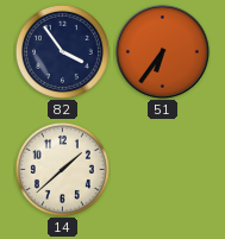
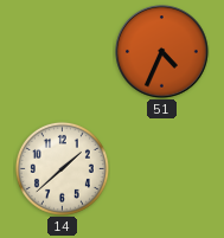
82: 3:54 -> none (62, 51)
51: 6:36 -> 4:34 (162, 52)
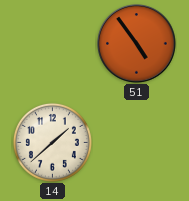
51: 4:34 -> 4:54 (137, 44)
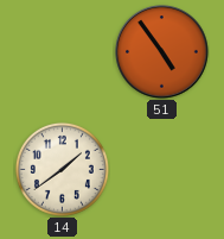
14: 1:38 -> 1:39 (62, 169)
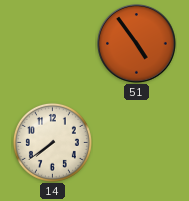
14: 1:39 -> 7:39 (52, 142)
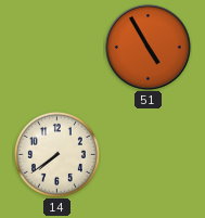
51: 4:54 -> 4:55 (149, 48)
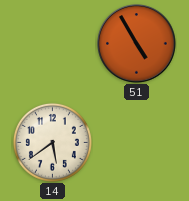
14: 7:39 -> 5:39 (52, 142)
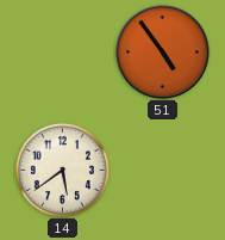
51: 4:55 -> 4:54 (163, 53)
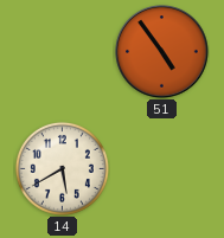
14: 5:39 -> 5:40 (62, 168)
